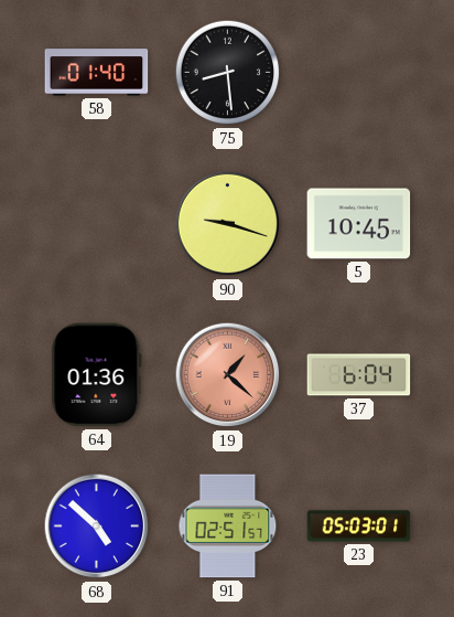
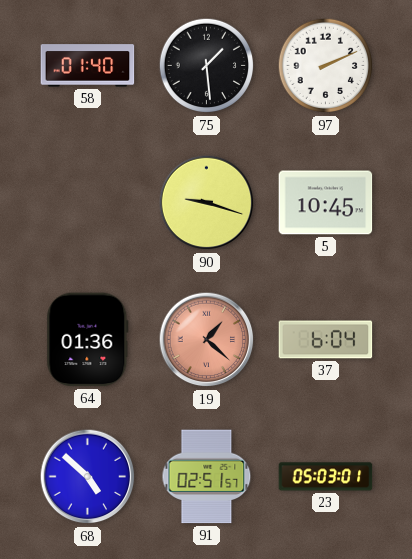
75: 8:29 -> 1:29 (207, 66)
97: none -> 2:11 (326, 66)
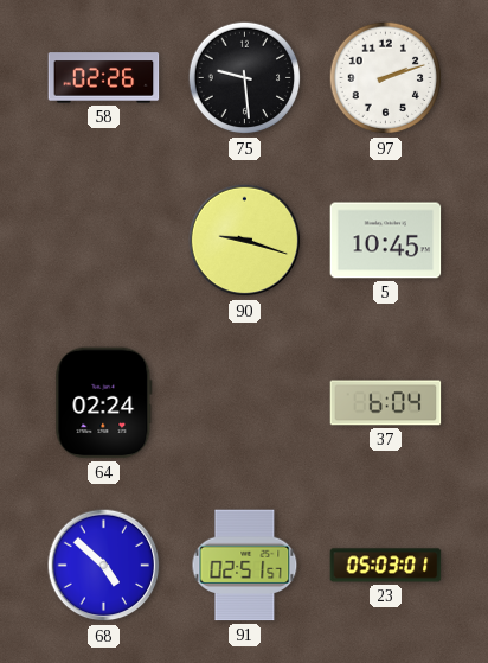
58: 01:40 -> 02:26 (104, 78)
75: 1:29 -> 9:29 (245, 78)
97: 2:11 -> 2:12 (386, 78)
64: 01:36 -> 02:24 (104, 403)
19: 1:22 -> none (207, 340)
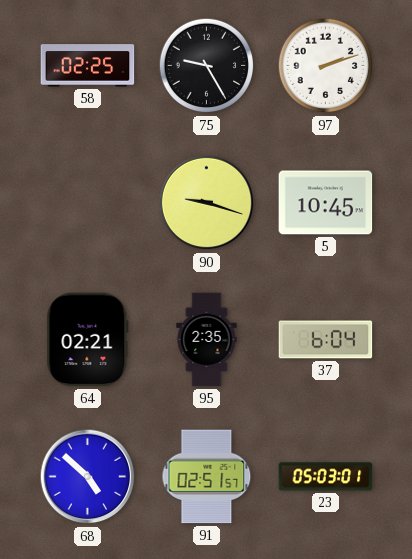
58: 02:26 -> 02:25 (88, 66)
75: 9:29 -> 9:25 (207, 66)
64: 02:24 -> 02:21 (88, 340)
95: none -> 2:35 (207, 340)
